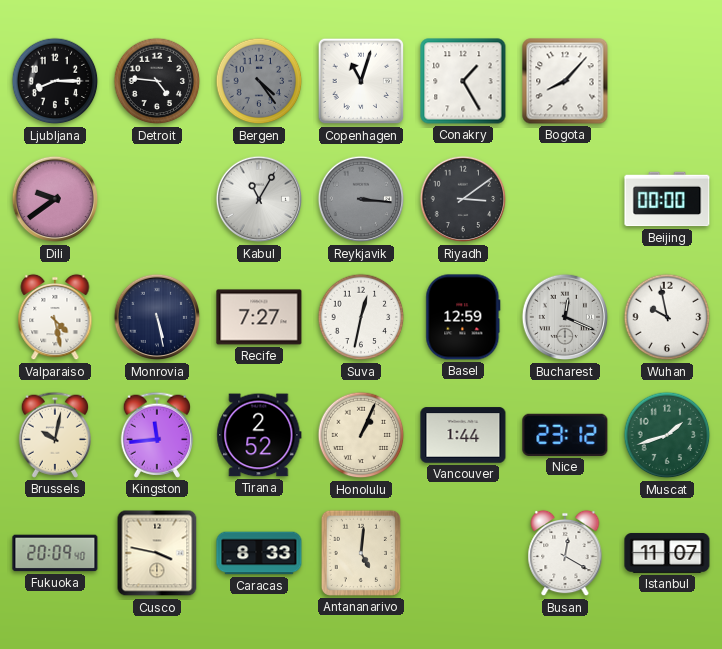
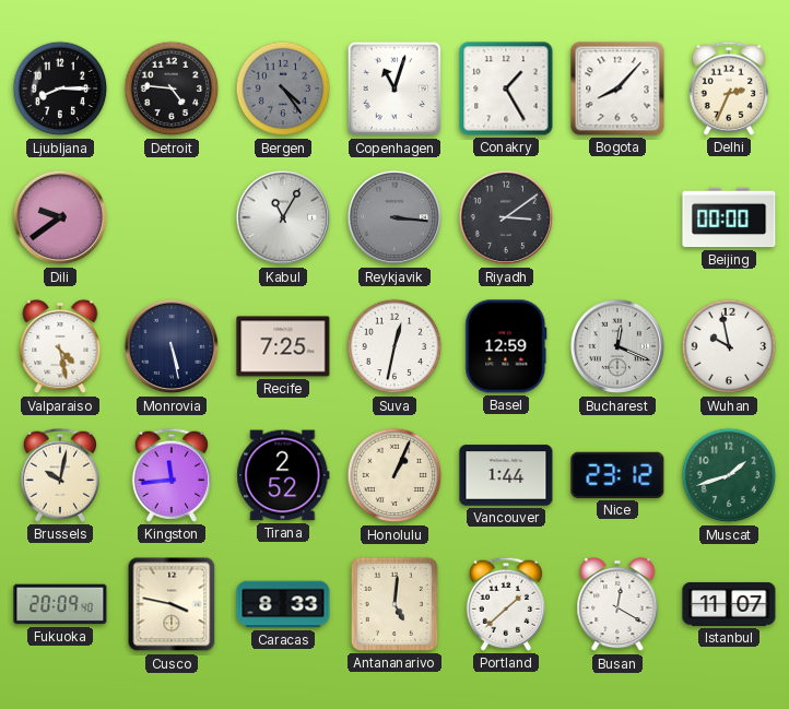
Delhi: none -> 2:34 (728, 88)
Recife: 7:27 -> 7:25 (283, 346)
Portland: none -> 1:38 (505, 604)
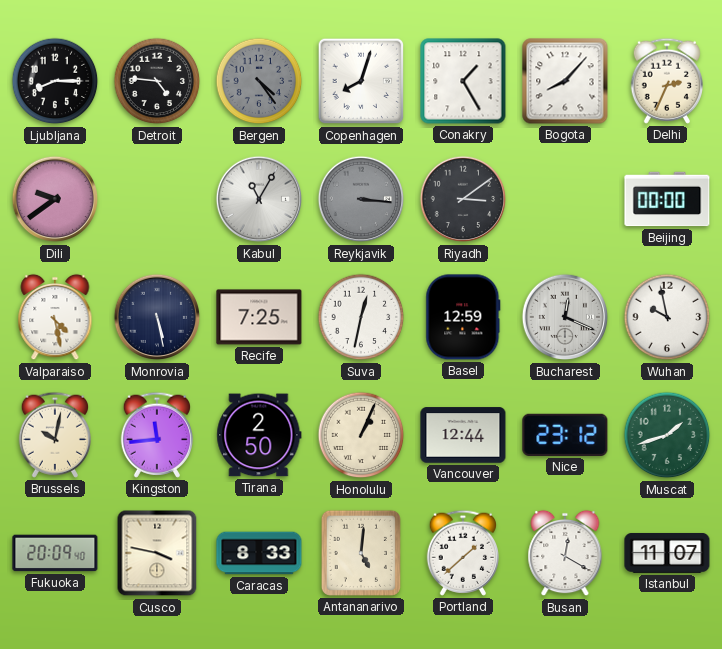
Copenhagen: 11:03 -> 8:03 (361, 81)
Tirana: 2:52 -> 2:50 (259, 435)
Vancouver: 1:44 -> 12:44 (463, 435)
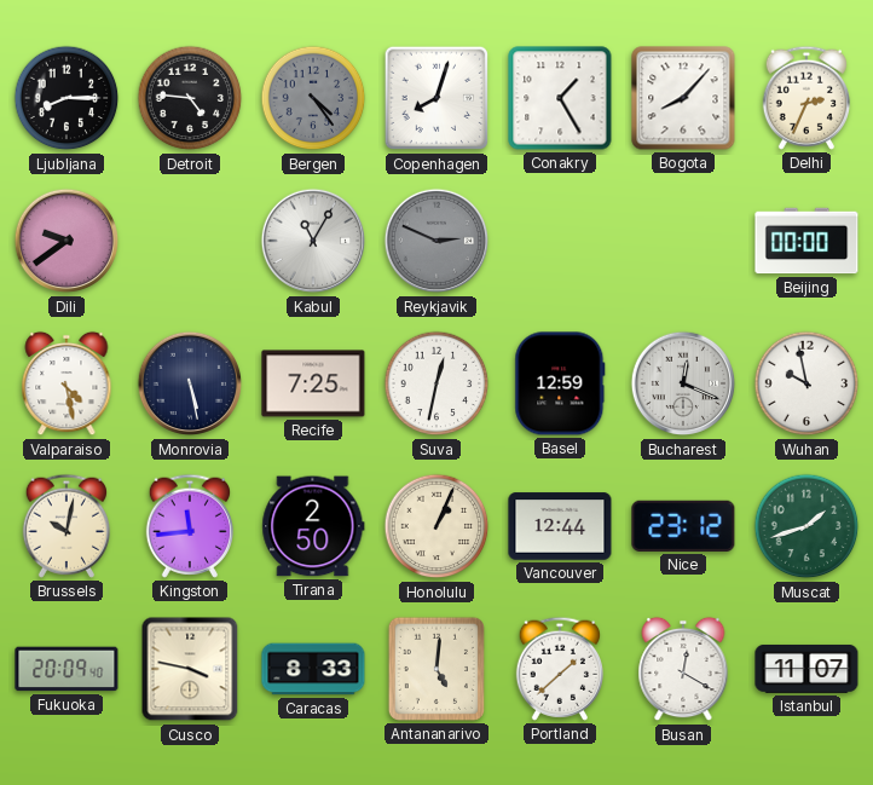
Reykjavik: 3:16 -> 2:49 (436, 241)
Riyadh: 3:09 -> none (463, 199)
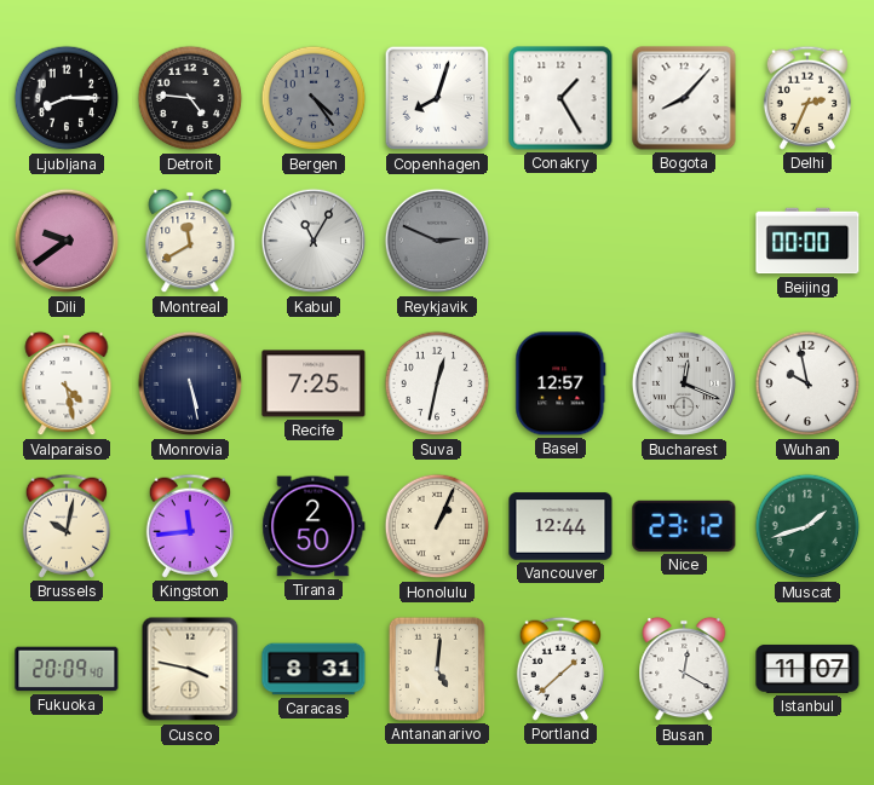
Montreal: none -> 11:40 (190, 241)
Basel: 12:59 -> 12:57 (560, 383)
Caracas: 8:33 -> 8:31 (314, 669)
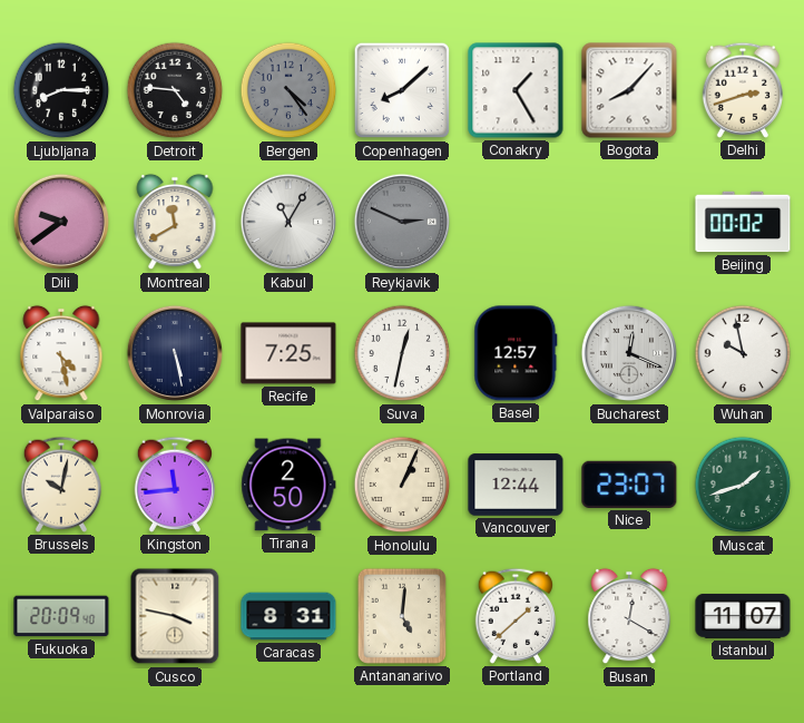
Copenhagen: 8:03 -> 8:08 (402, 90)
Delhi: 2:34 -> 2:42 (742, 90)
Beijing: 00:00 -> 00:02 (743, 222)
Nice: 23:12 -> 23:07 (629, 485)
